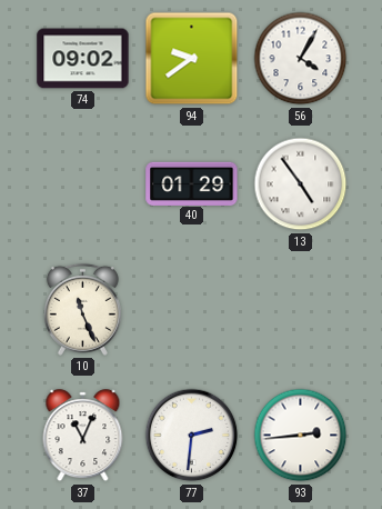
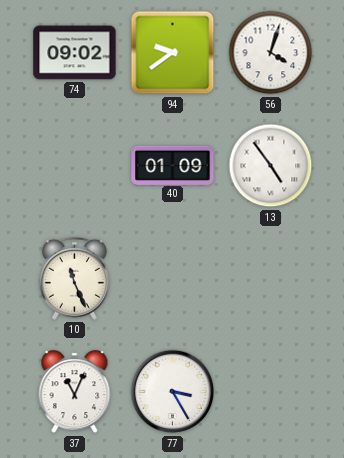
56: 4:05 -> 4:03 (271, 53)
40: 01:29 -> 01:09 (173, 165)
77: 2:31 -> 3:25 (173, 392)
93: 2:44 -> none (301, 436)
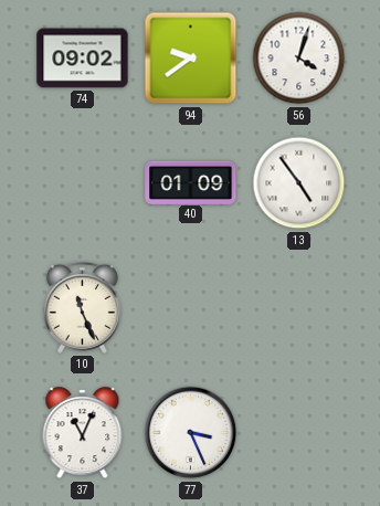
77: 3:25 -> 3:26 (191, 433)
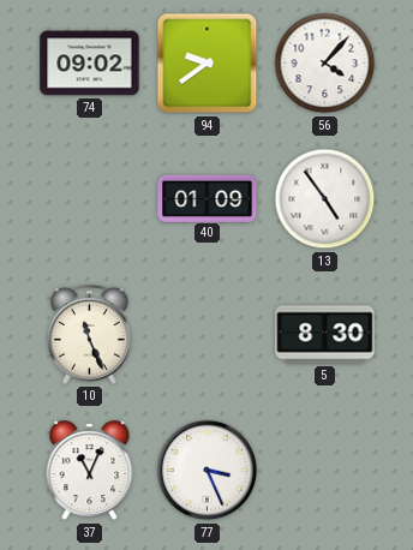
56: 4:03 -> 4:07 (325, 64)
5: none -> 8:30 (325, 335)
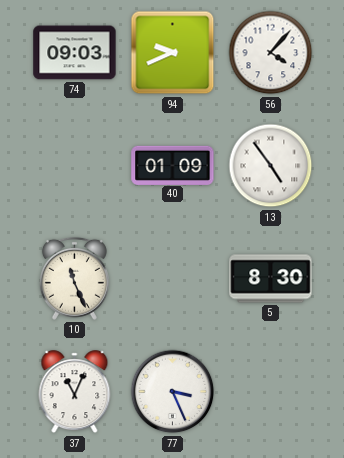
74: 09:02 -> 09:03 (75, 53)
94: 9:39 -> 9:41 (173, 53)
